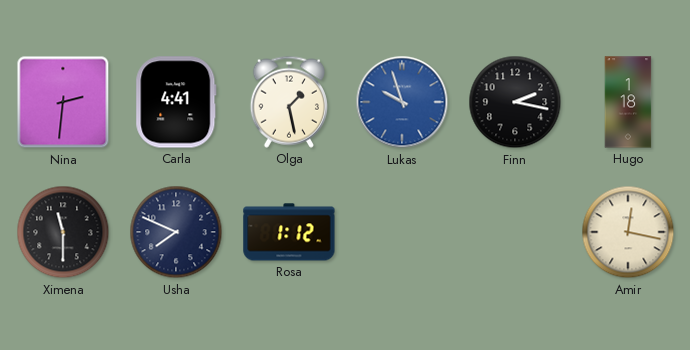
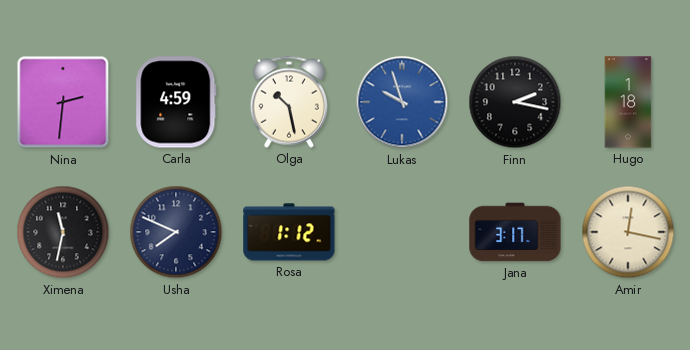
Carla: 4:41 -> 4:59 (176, 102)
Olga: 1:28 -> 10:28 (289, 102)
Ximena: 11:30 -> 11:32 (63, 232)
Jana: none -> 3:17 (515, 232)
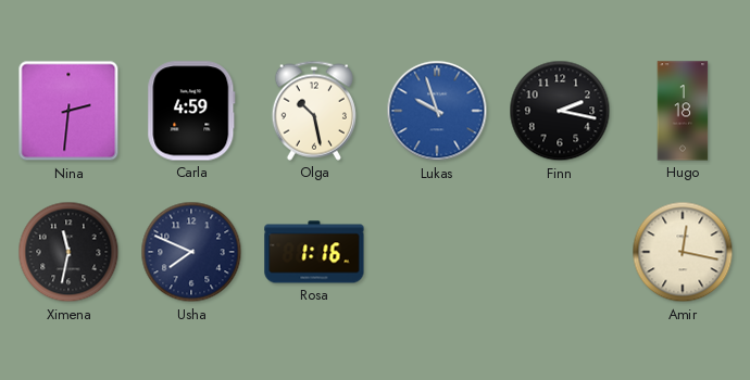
Rosa: 1:12 -> 1:16 (314, 252)
Jana: 3:17 -> none (515, 232)
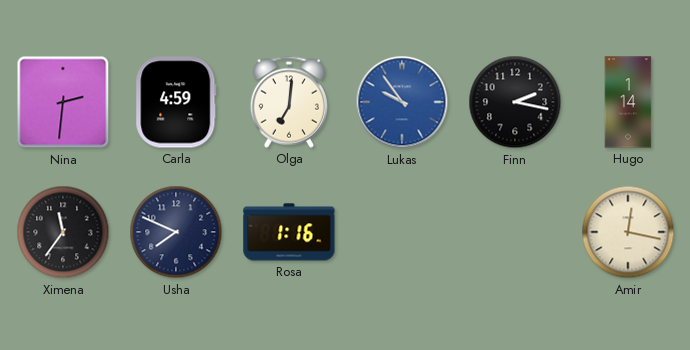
Olga: 10:28 -> 7:01 (289, 102)
Lukas: 9:57 -> 9:54 (402, 102)
Hugo: 1:18 -> 1:14 (628, 102)
Ximena: 11:32 -> 11:36 (63, 232)
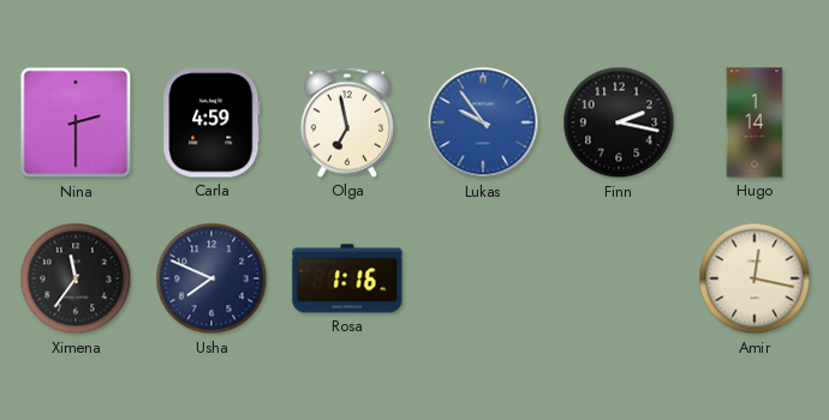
Nina: 2:31 -> 2:30 (76, 122)
Olga: 7:01 -> 6:58 (347, 122)
